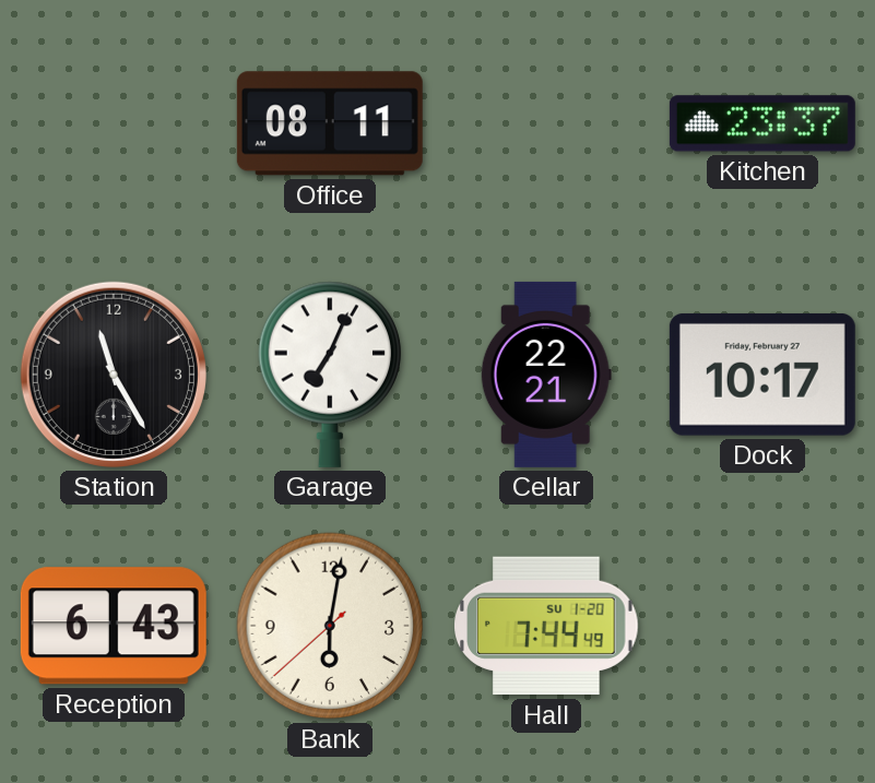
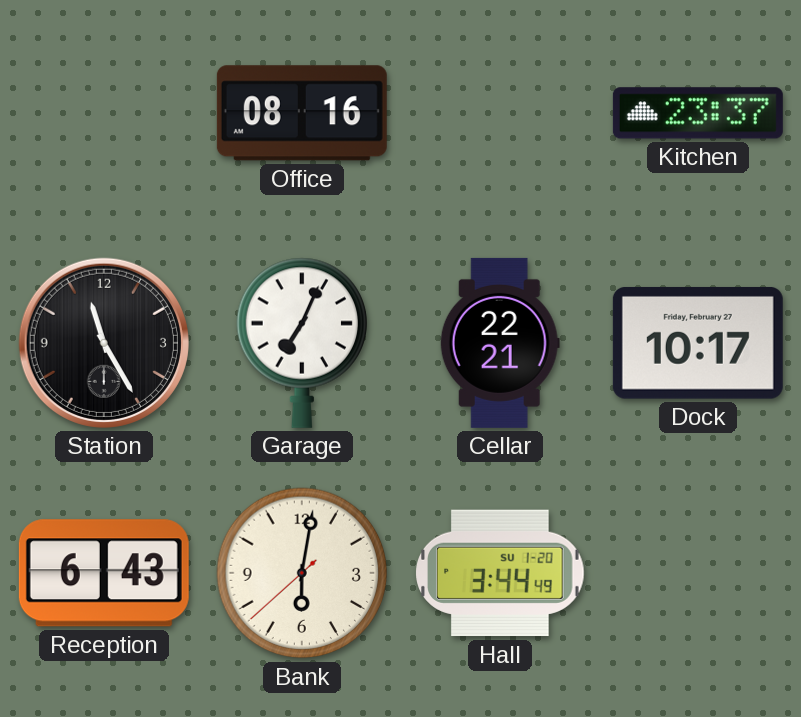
Office: 08:11 -> 08:16 (302, 113)
Hall: 7:44 -> 3:44 (500, 573)
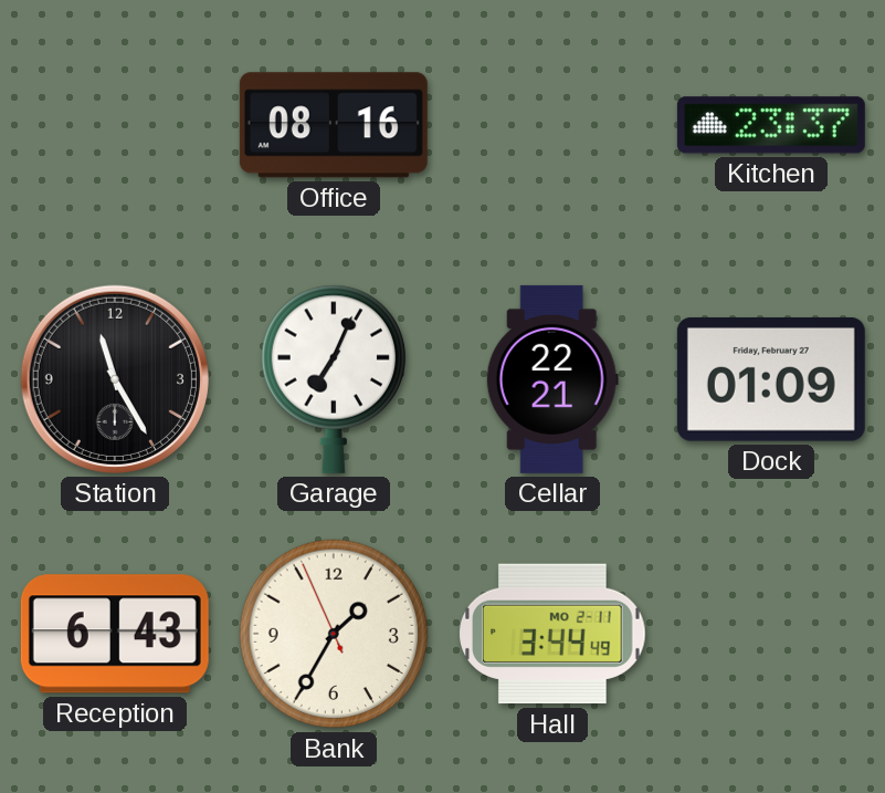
Dock: 10:17 -> 01:09 (771, 379)
Bank: 6:01 -> 1:34 (334, 634)
Hall date: SU 1-20 -> MO 2-11 (552, 634)
